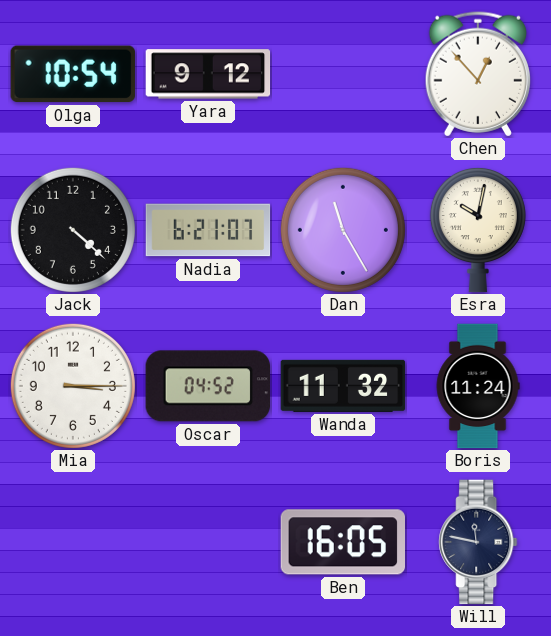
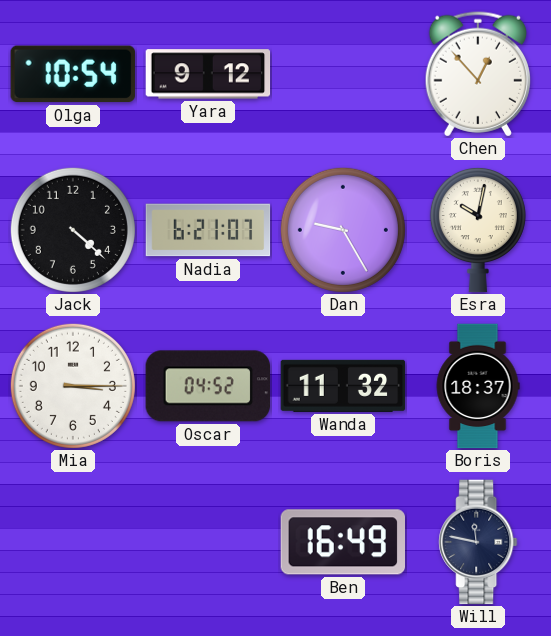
Dan: 11:25 -> 9:25 (343, 230)
Boris: 11:24 -> 18:37 (478, 386)
Ben: 16:05 -> 16:49 (342, 542)
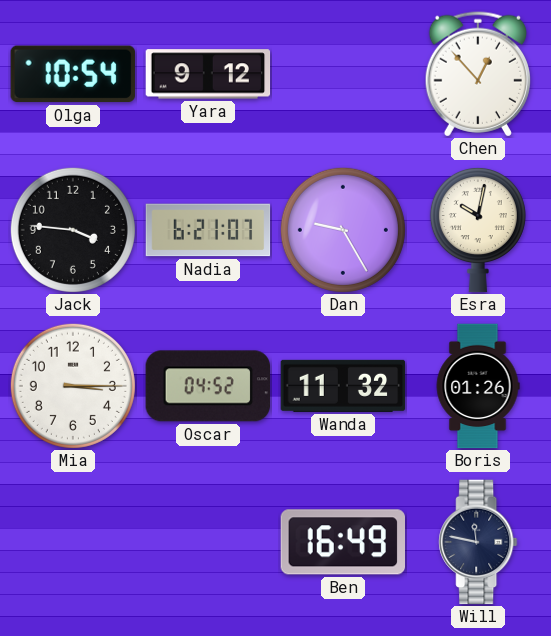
Jack: 4:22 -> 3:46 (73, 230)
Boris: 18:37 -> 01:26 (478, 386)
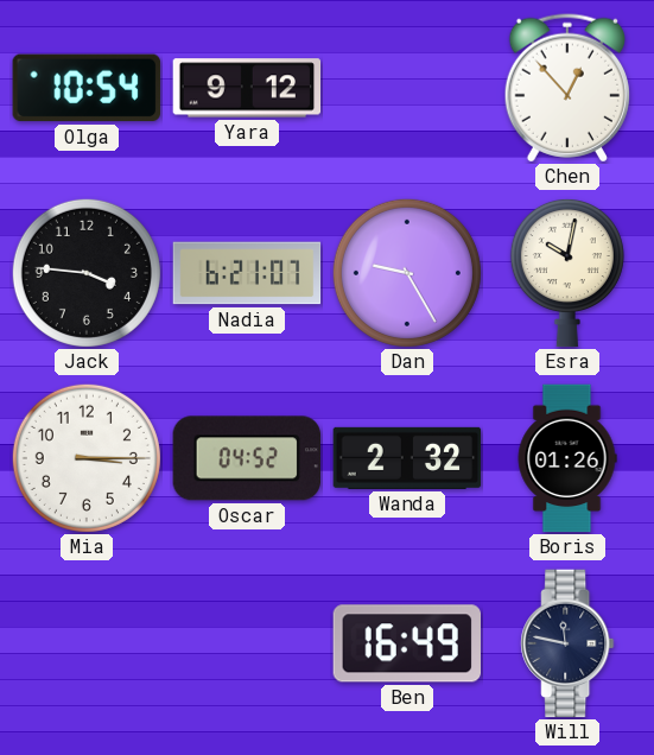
Wanda: 11:32 -> 2:32 (407, 458)
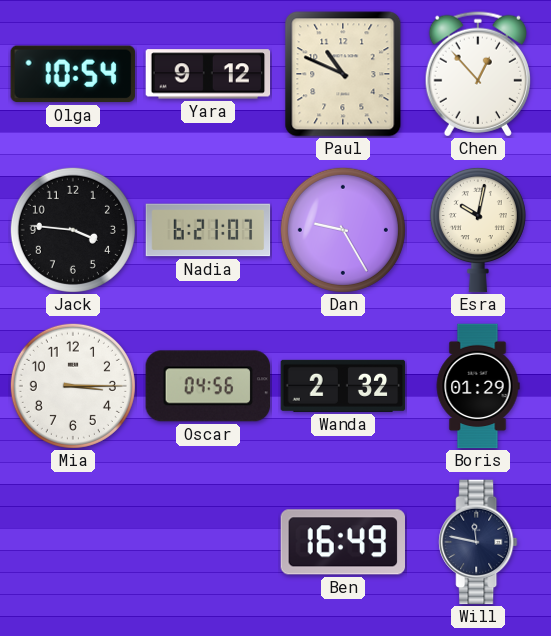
Paul: none -> 10:49 (343, 74)
Oscar: 04:52 -> 04:56 (207, 386)
Boris: 01:26 -> 01:29 (478, 386)
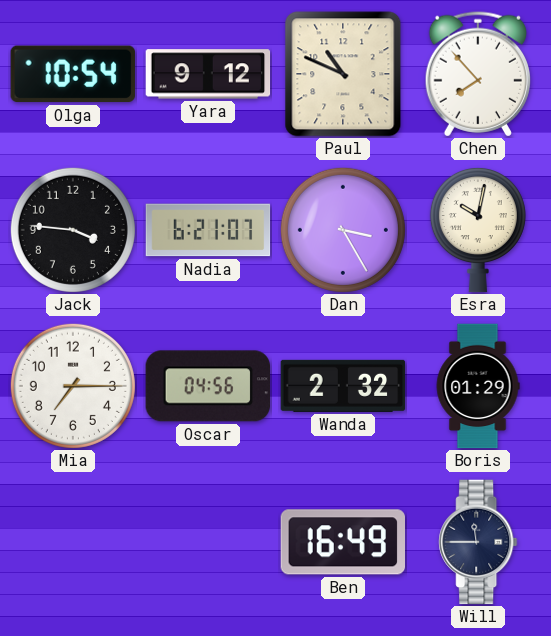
Chen: 12:53 -> 7:53 (478, 74)
Dan: 9:25 -> 3:25 (343, 230)
Mia: 3:15 -> 7:15 (73, 386)
Will: 11:47 -> 11:45 (478, 542)
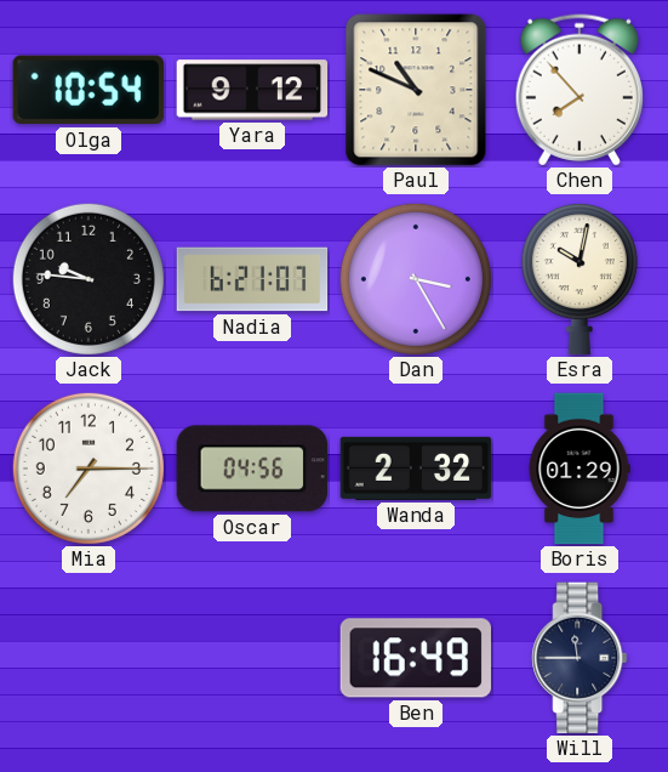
Jack: 3:46 -> 9:46 (89, 279)
